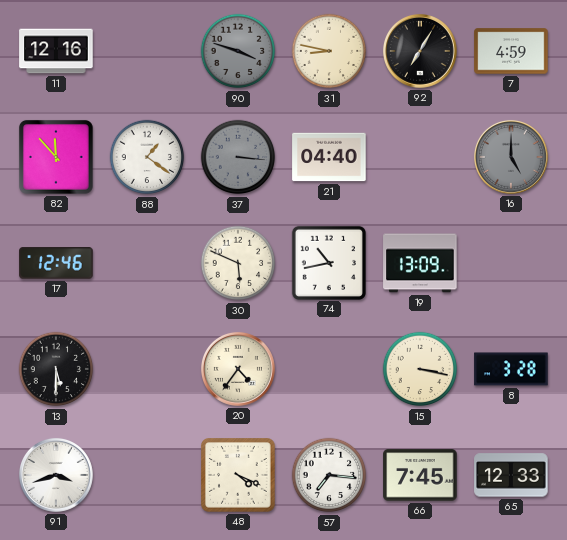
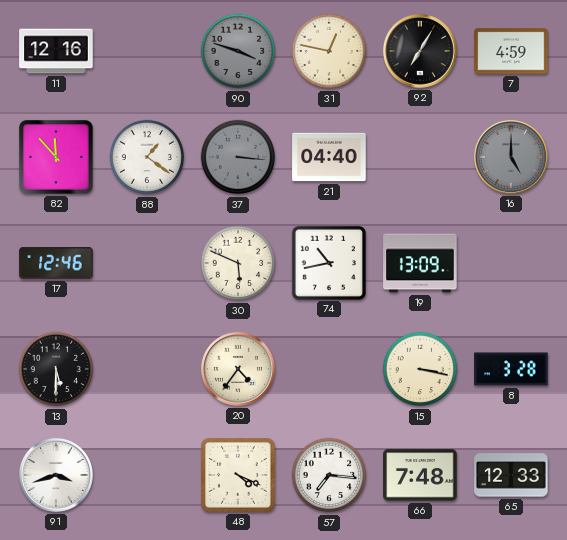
31: 8:47 -> 12:47 (329, 51)
66: 7:45 -> 7:48 (420, 475)
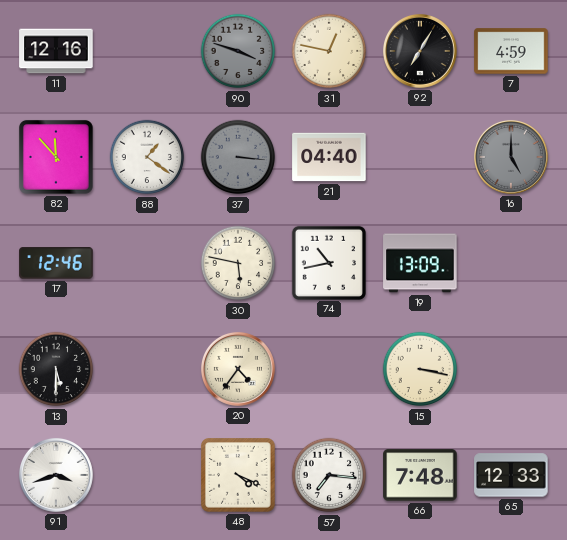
30: 5:49 -> 5:47 (238, 263)
8: 3:28 -> none (511, 369)
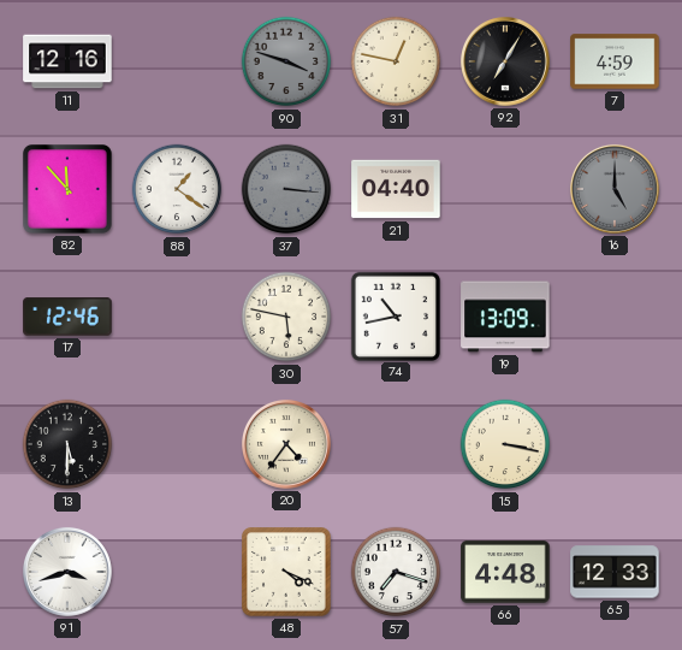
57: 7:16 -> 7:18 (396, 572)
66: 7:48 -> 4:48 (505, 572)
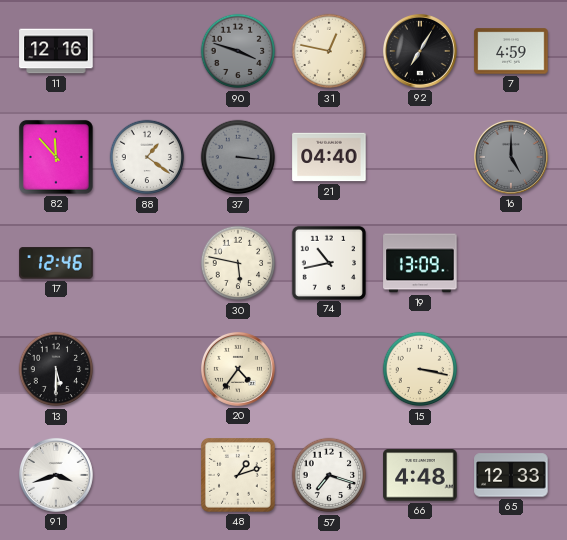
48: 4:19 -> 1:12 (239, 476)
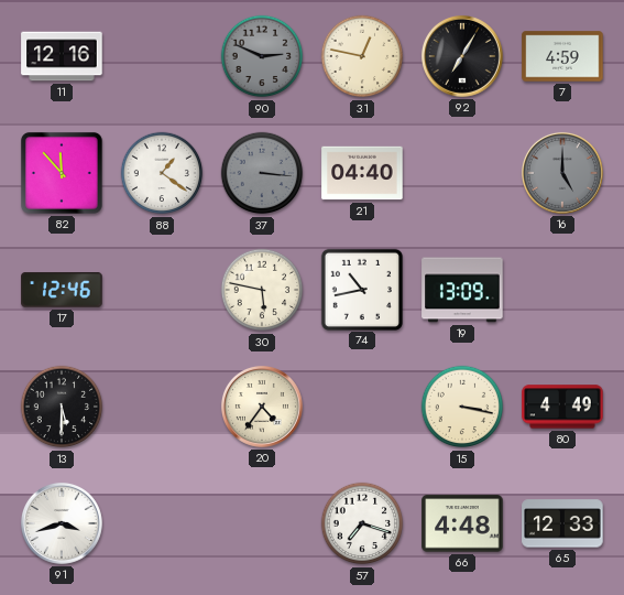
90: 3:48 -> 2:49 (262, 56)
80: none -> 4:49 (562, 407)
48: 1:12 -> none (239, 476)
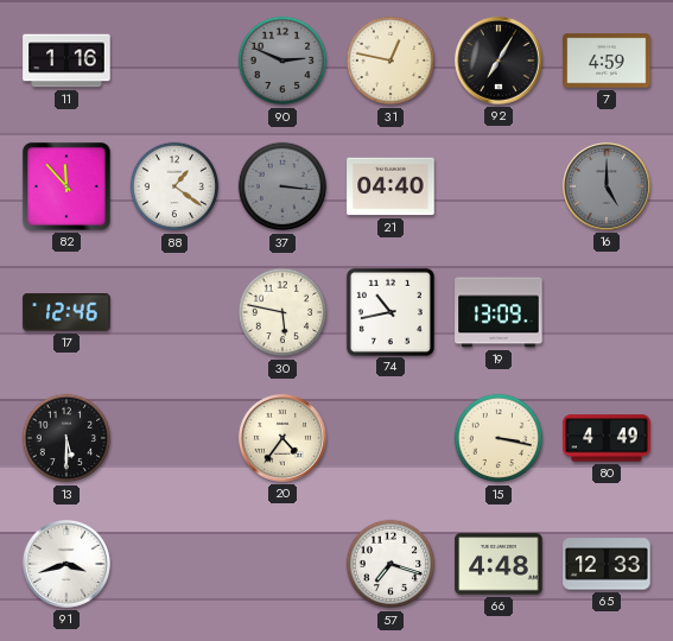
11: 12:16 -> 1:16 (66, 61)
